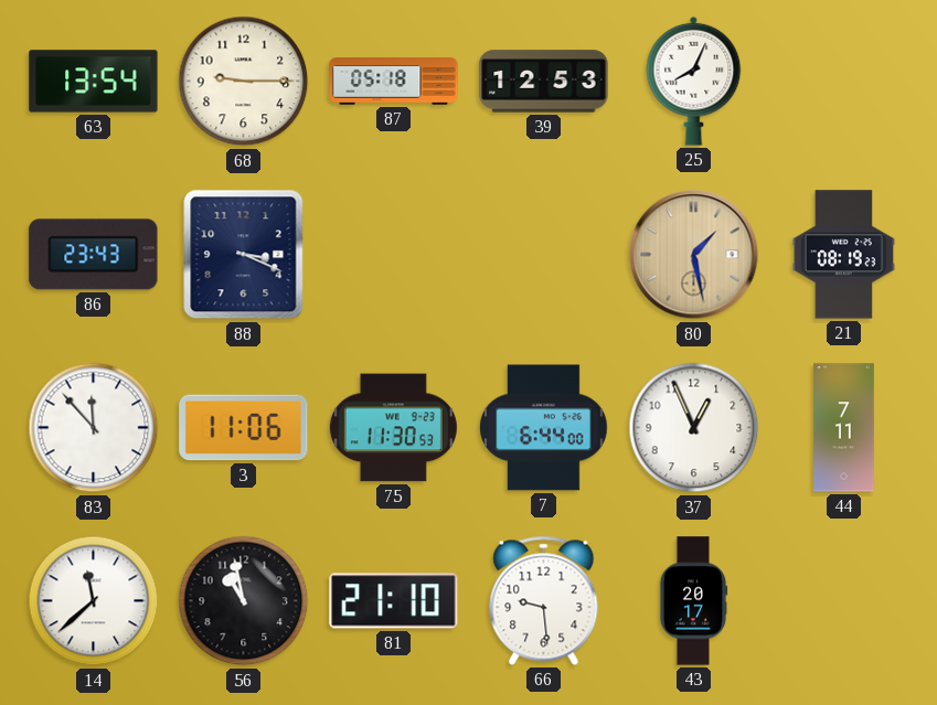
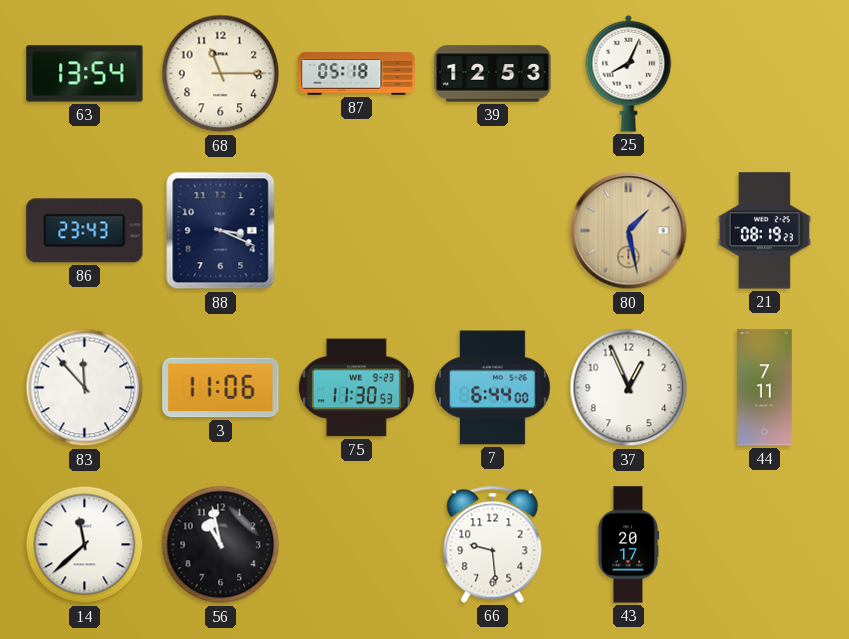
68: 9:15 -> 11:15 (221, 74)
81: 21:10 -> none (394, 601)
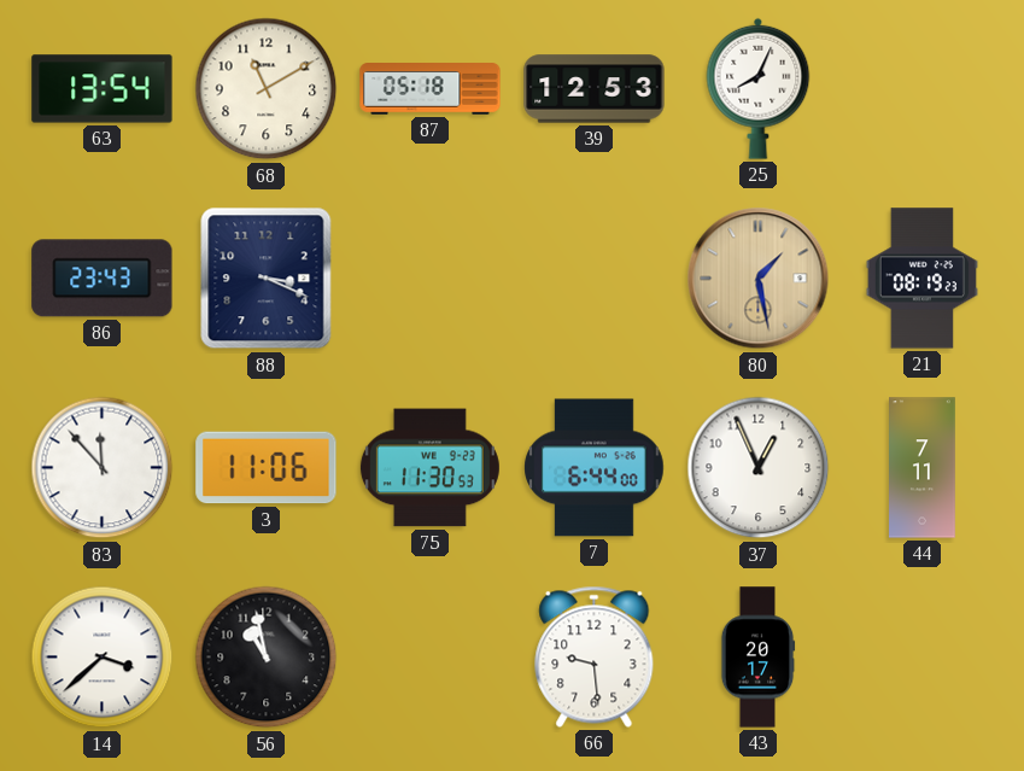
68: 11:15 -> 11:10 (267, 89)
14: 11:38 -> 3:38 (103, 658)
